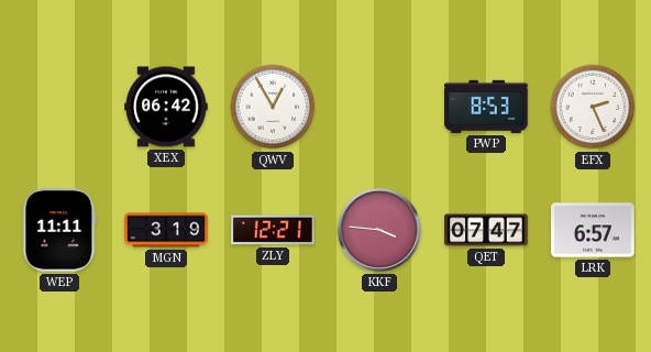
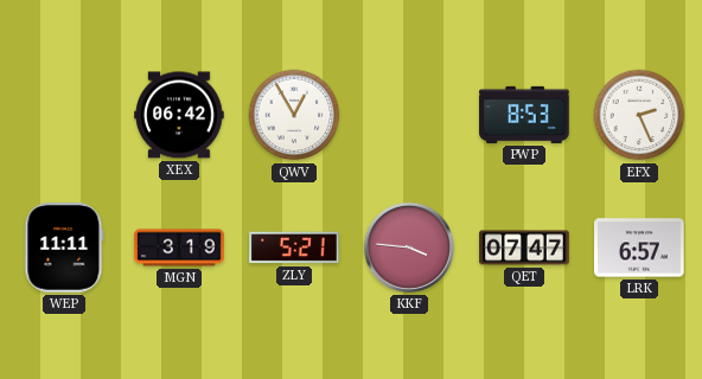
ZLY: 12:21 -> 5:21 (294, 248)
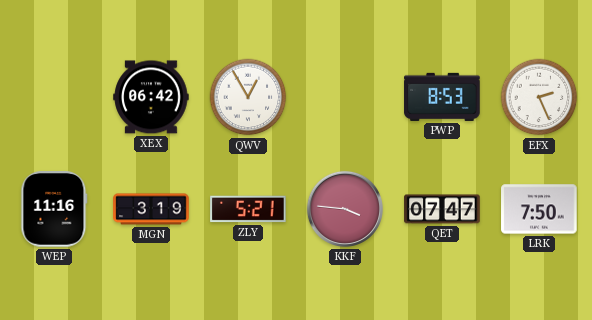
WEP: 11:11 -> 11:16 (54, 209)
LRK: 6:57 -> 7:50 (539, 209)
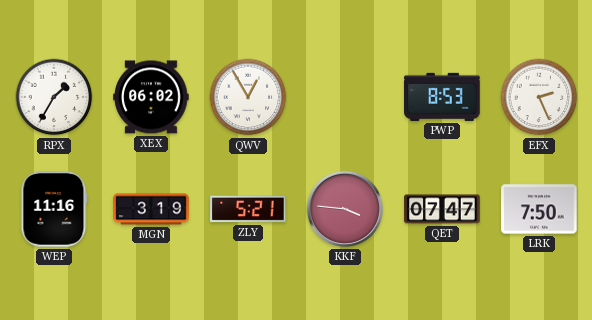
RPX: none -> 1:35 (54, 97)
XEX: 06:42 -> 06:02 (151, 97)
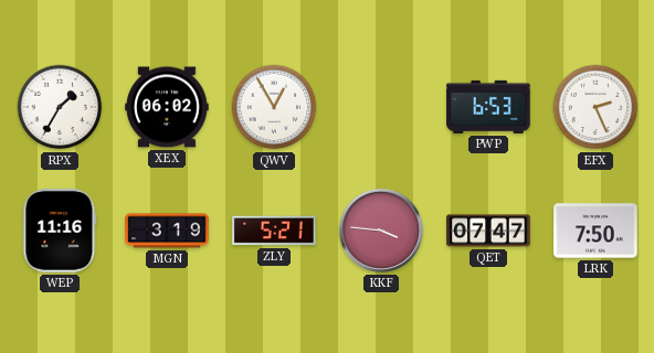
PWP: 8:53 -> 6:53 (488, 107)
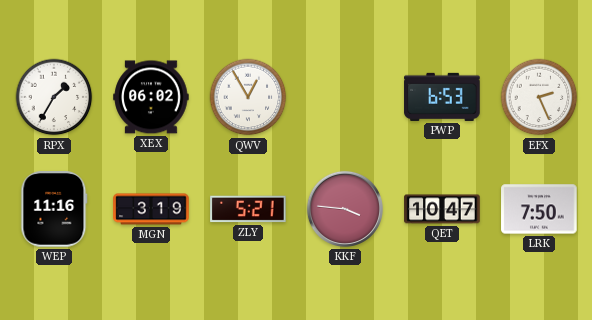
QET: 07:47 -> 10:47 (442, 209)
